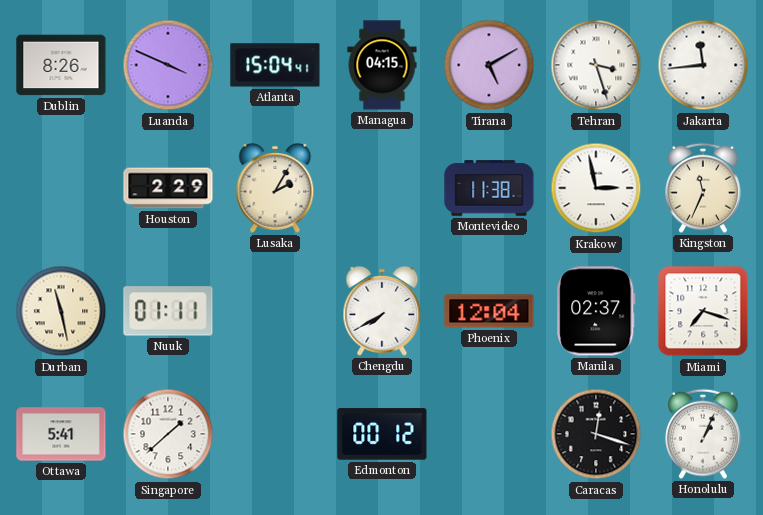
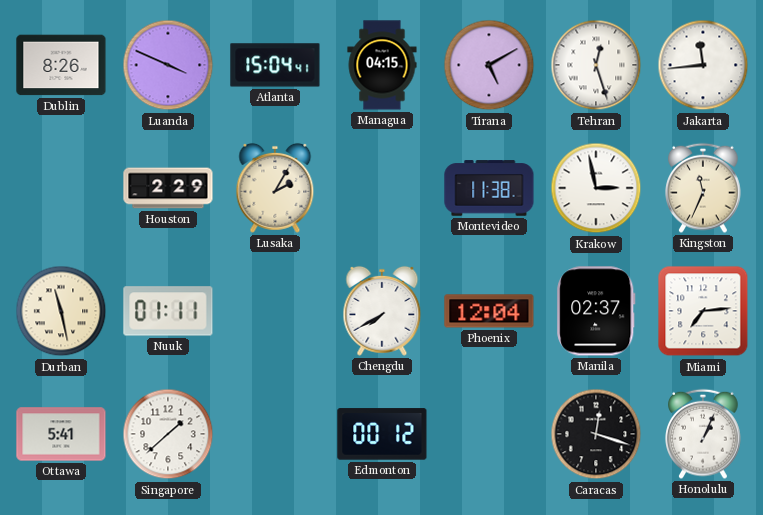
Tehran: 3:27 -> 12:27 (596, 65)
Miami: 7:18 -> 7:14 (703, 311)
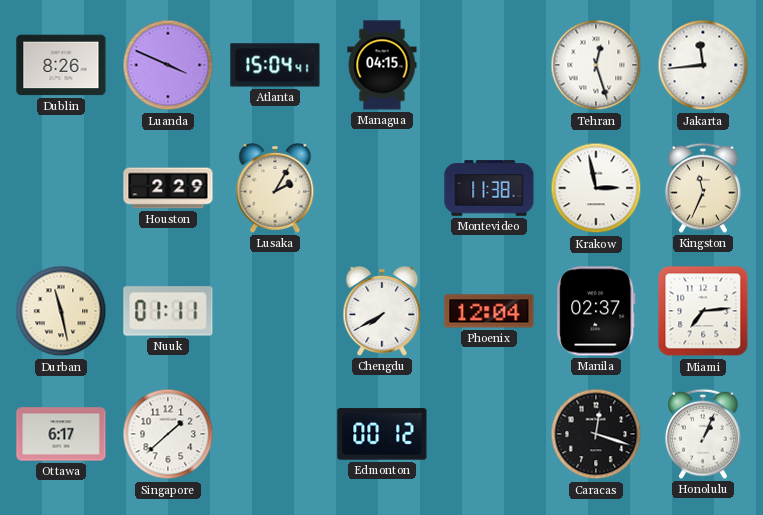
Tirana: 5:10 -> none (489, 65)
Ottawa: 5:41 -> 6:17 (61, 434)
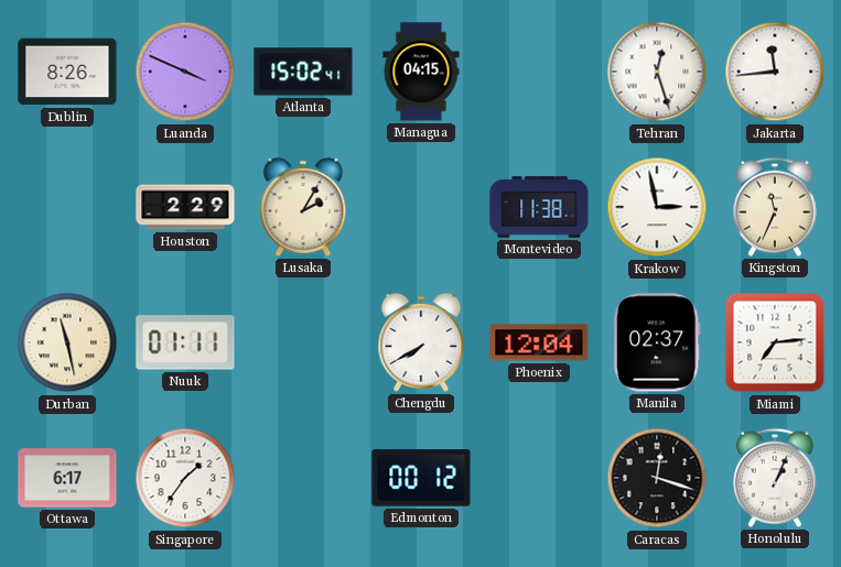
Atlanta: 15:04 -> 15:02 (303, 72)
Singapore: 1:38 -> 1:36 (185, 478)
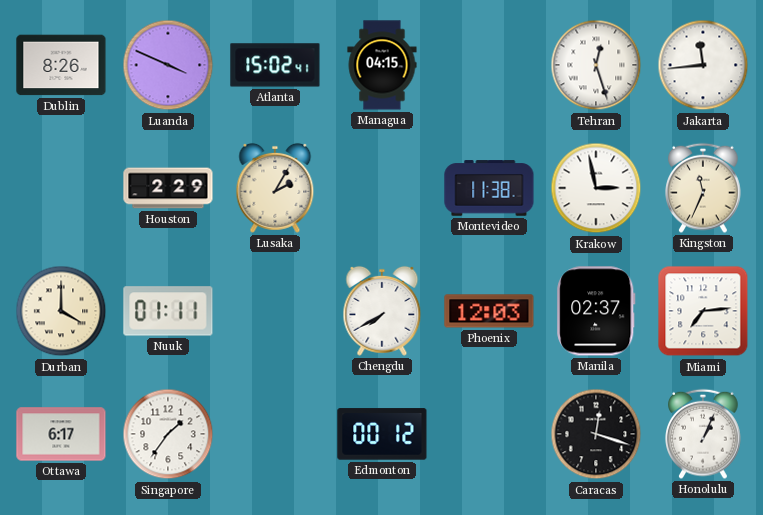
Durban: 11:28 -> 4:00 (61, 311)
Phoenix: 12:04 -> 12:03 (489, 311)
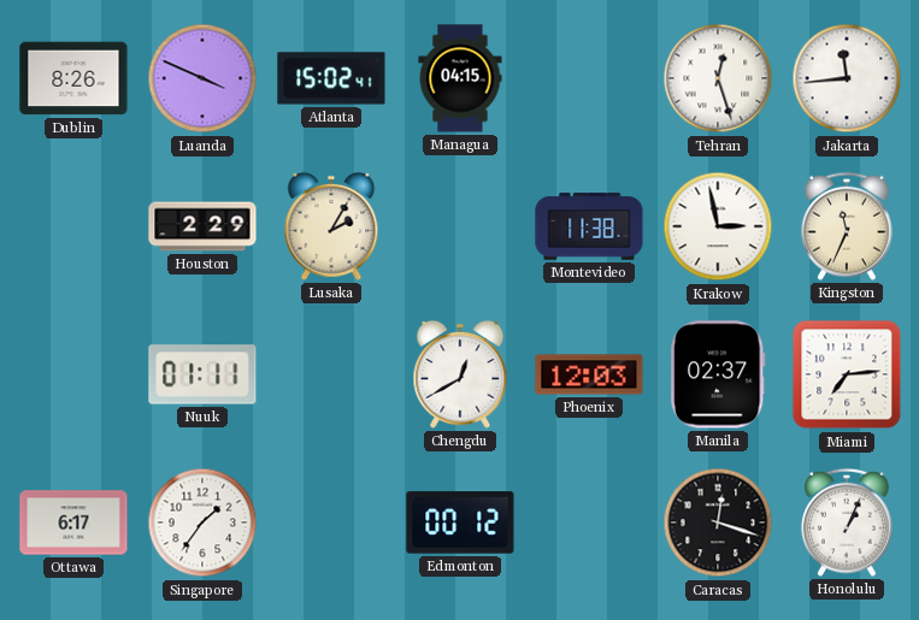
Durban: 4:00 -> none (61, 311)
Chengdu: 7:40 -> 12:40 (460, 374)
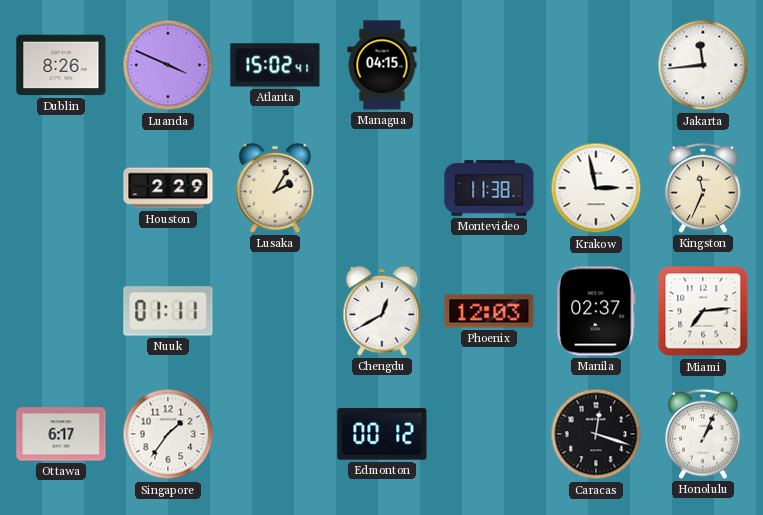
Tehran: 12:27 -> none (718, 78)
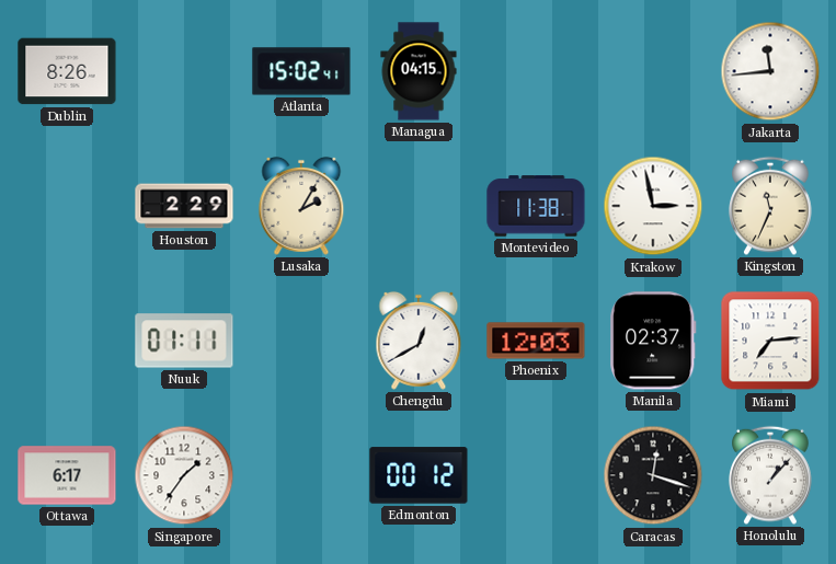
Luanda: 3:49 -> none (168, 65)
Honolulu: 1:04 -> 1:07 (770, 475)
